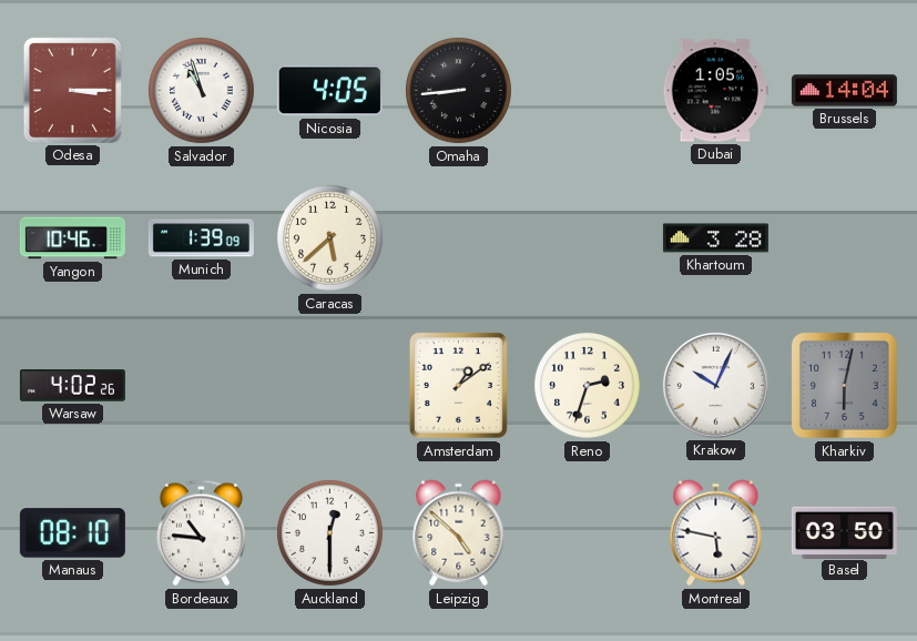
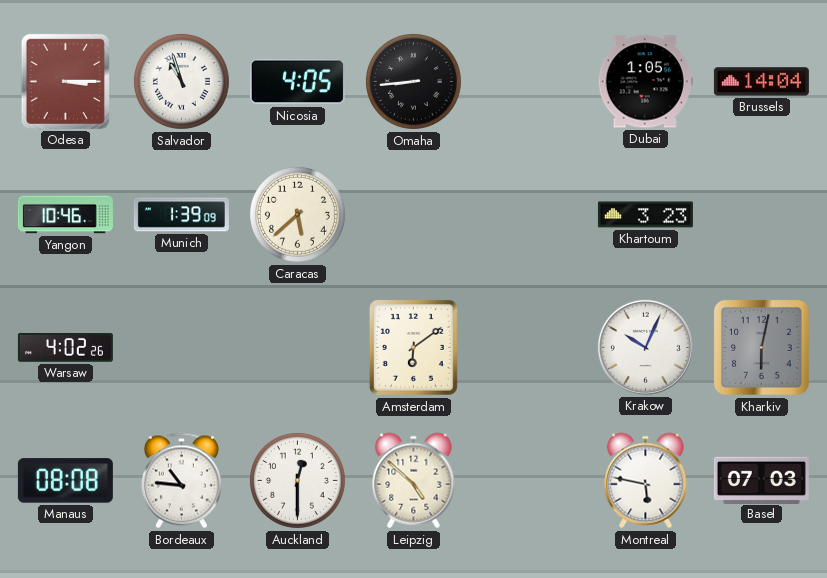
Khartoum: 3:28 -> 3:23 (645, 215)
Amsterdam: 1:09 -> 6:09 (413, 347)
Reno: 2:33 -> none (587, 385)
Manaus: 08:10 -> 08:08 (65, 481)
Basel: 03:50 -> 07:03 (761, 480)
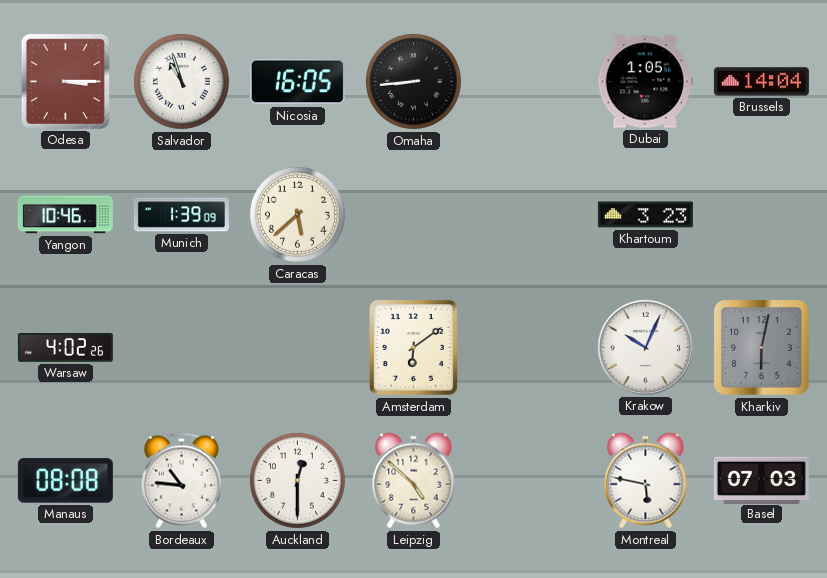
Nicosia: 4:05 -> 16:05 (297, 82)
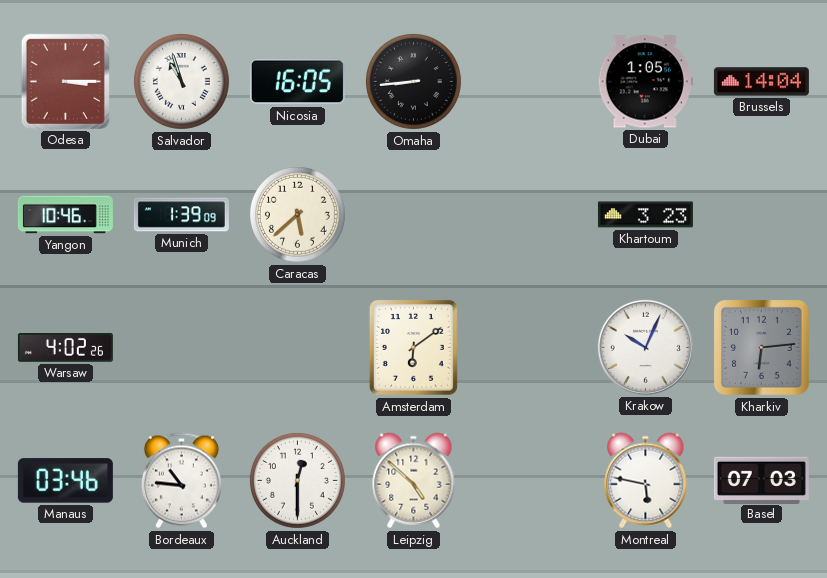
Kharkiv: 6:02 -> 6:14 (762, 348)
Manaus: 08:08 -> 03:46 (65, 481)
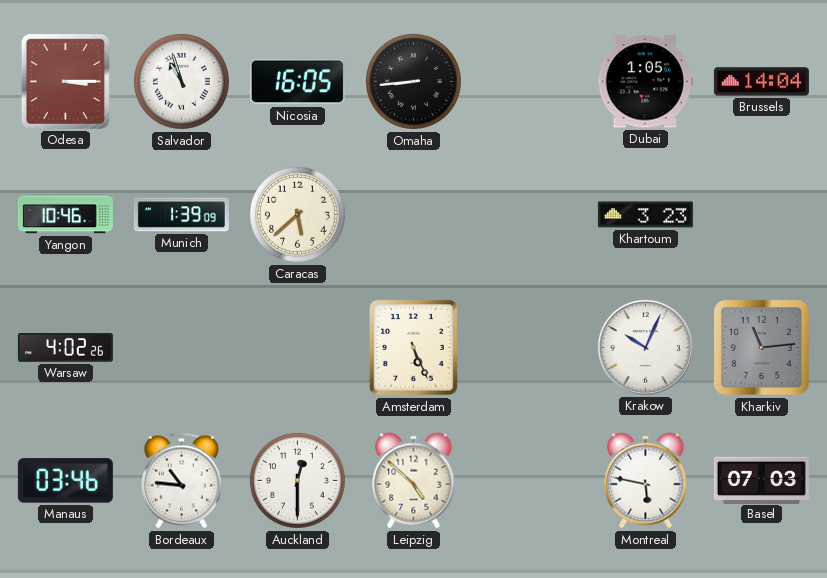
Amsterdam: 6:09 -> 5:26 (413, 347)
Kharkiv: 6:14 -> 11:14 (762, 348)
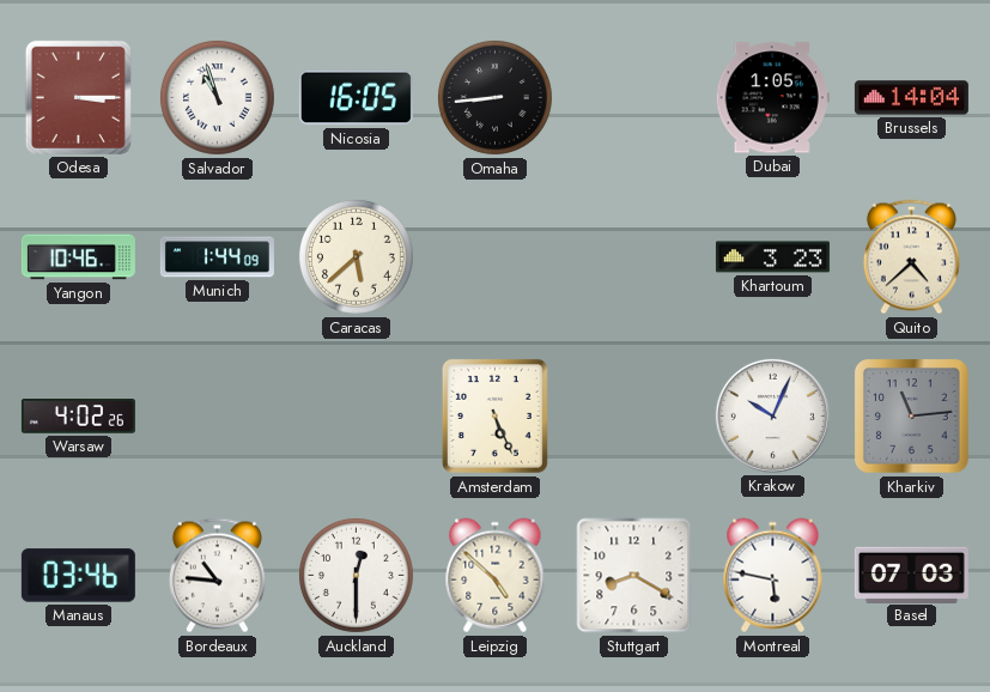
Munich: 1:39 -> 1:44 (217, 257)
Quito: none -> 4:38 (911, 257)
Stuttgart: none -> 8:20 (634, 576)
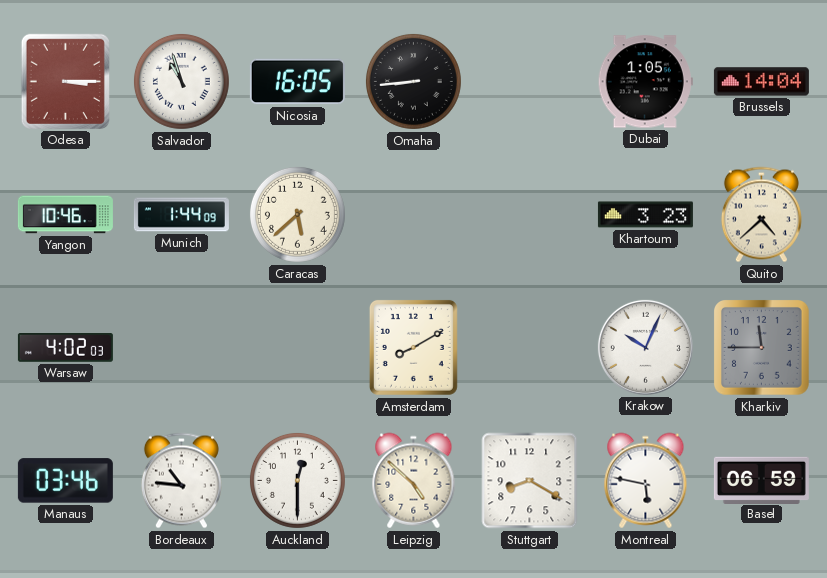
Warsaw: 4:02:26 -> 4:02:03 (65, 348)
Amsterdam: 5:26 -> 8:10 (413, 347)
Kharkiv: 11:14 -> 11:45 (762, 348)
Basel: 07:03 -> 06:59 (761, 480)
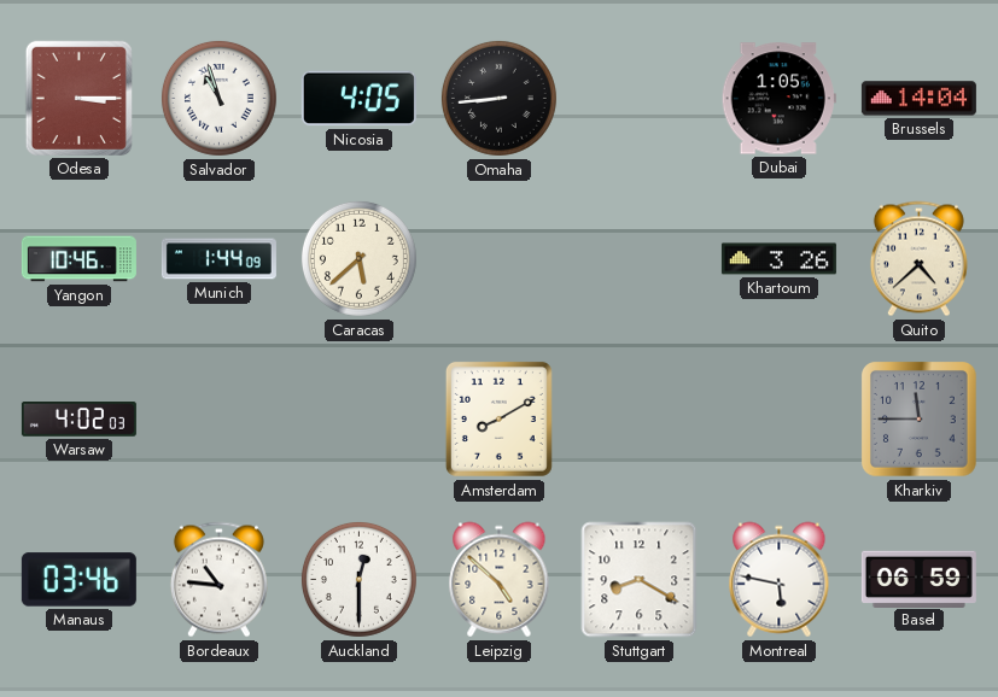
Nicosia: 16:05 -> 4:05 (358, 99)
Khartoum: 3:23 -> 3:26 (778, 259)
Krakow: 10:04 -> none (645, 347)
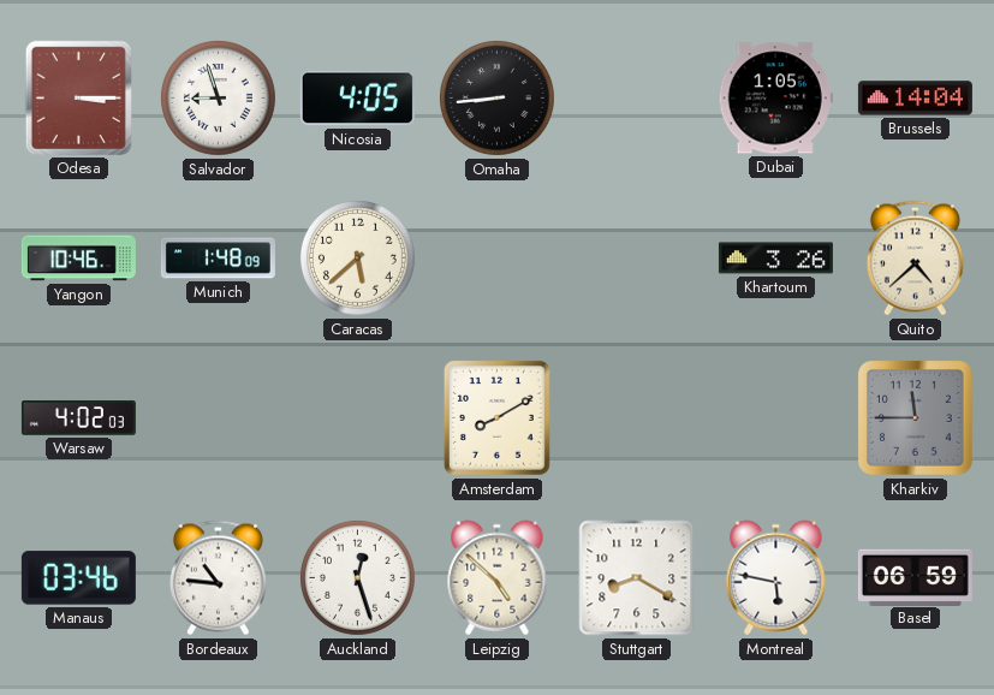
Salvador: 10:57 -> 8:57 (218, 97)
Munich: 1:44 -> 1:48 (218, 259)
Auckland: 12:30 -> 12:27 (357, 577)
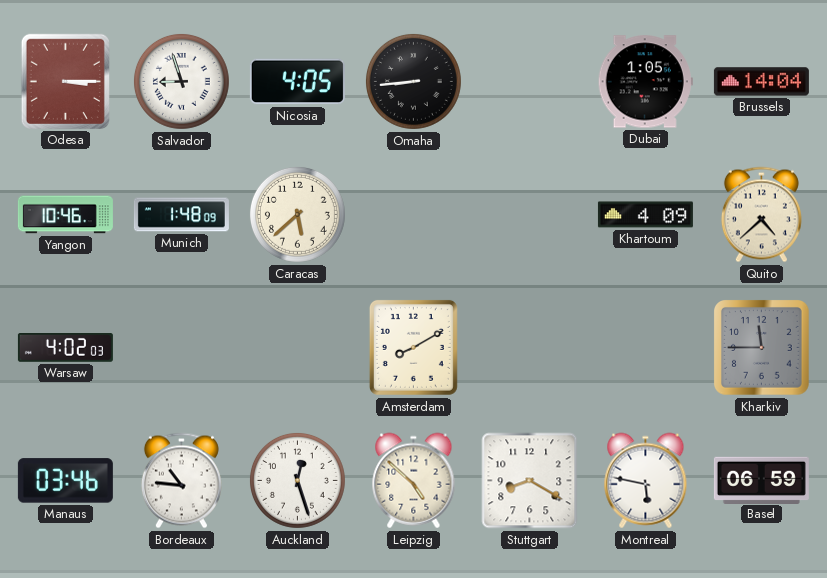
Khartoum: 3:26 -> 4:09 (645, 215)
